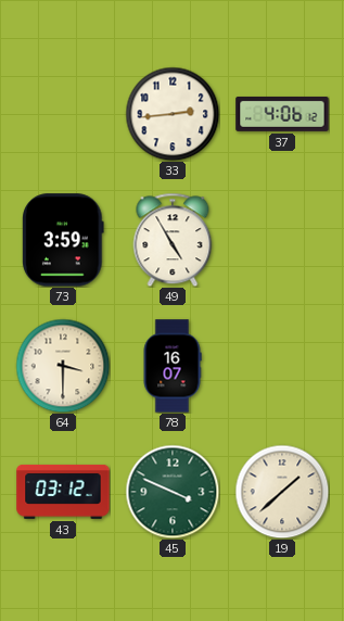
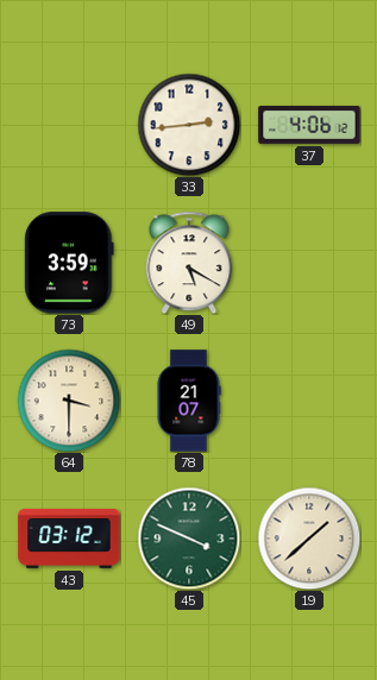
49: 4:55 -> 5:20 (189, 263)
78: 16:07 -> 21:07 (189, 401)
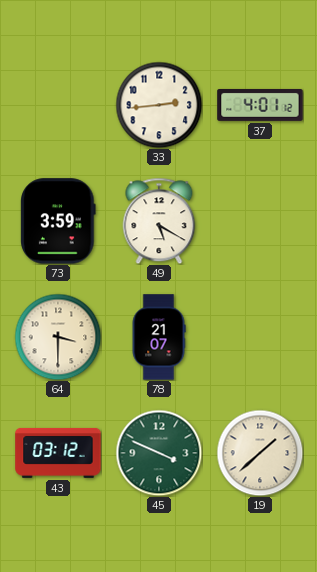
37: 4:06 -> 4:01 (260, 105)
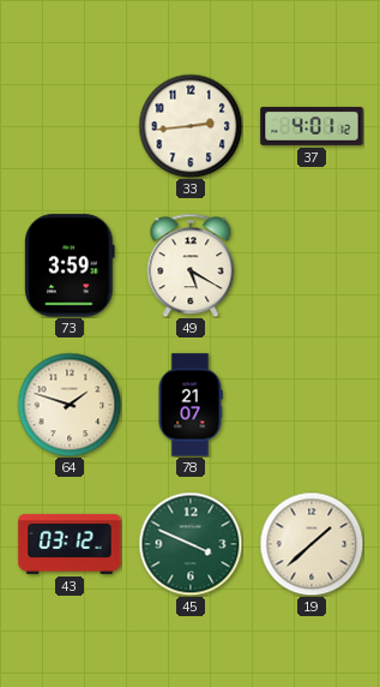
64: 3:30 -> 1:48 (70, 405)
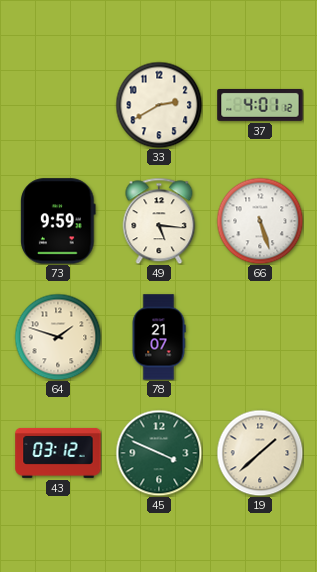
33: 2:44 -> 2:40 (159, 105)
73: 3:59 -> 9:59 (58, 221)
49: 5:20 -> 5:16 (159, 221)
66: none -> 5:27 (260, 221)
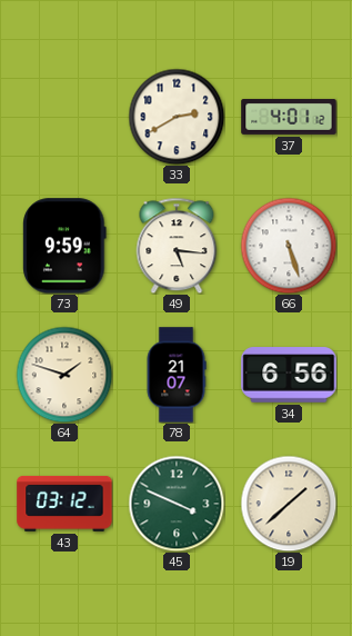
34: none -> 6:56 (289, 375)
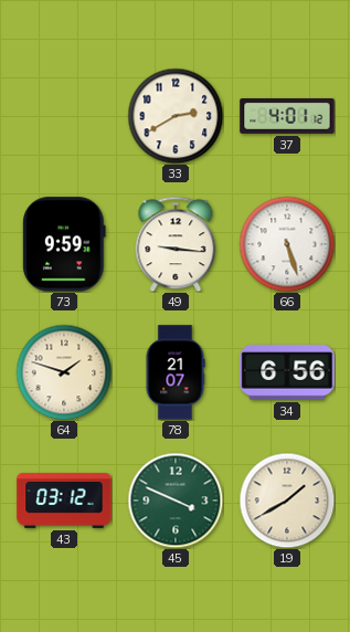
49: 5:16 -> 9:16 (176, 244)
19: 1:38 -> 1:40 (287, 501)
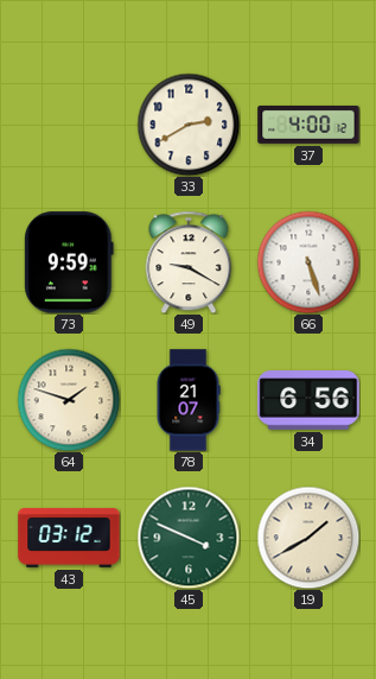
37: 4:01 -> 4:00 (308, 125)
49: 9:16 -> 9:20 (189, 262)
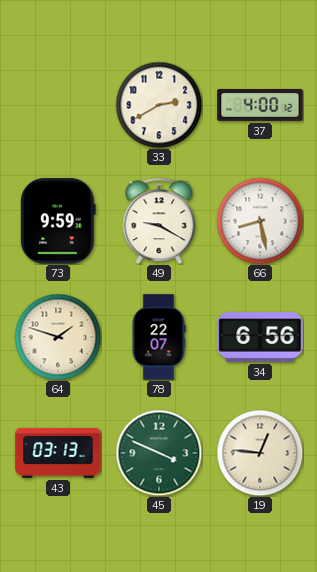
66: 5:27 -> 8:28 (260, 221)
78: 21:07 -> 22:07 (159, 337)
43: 03:12 -> 03:13 (58, 453)
19: 1:40 -> 12:46 (260, 453)
